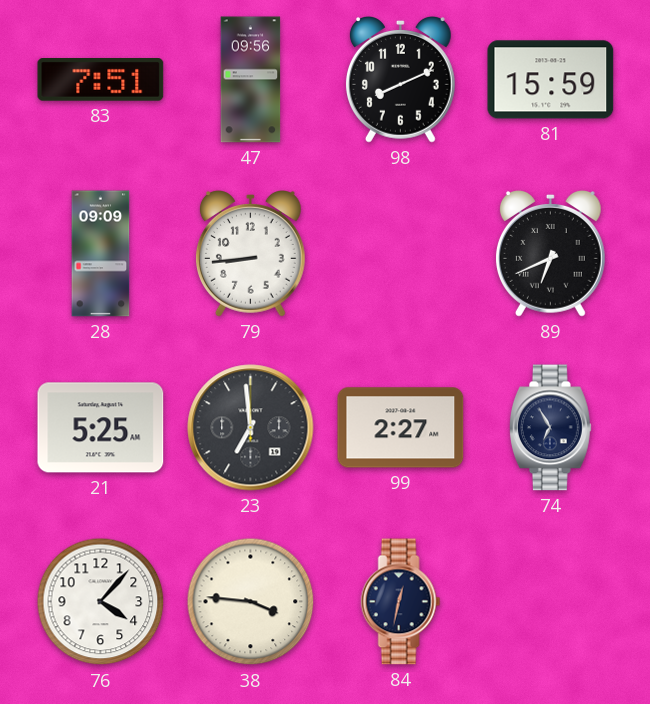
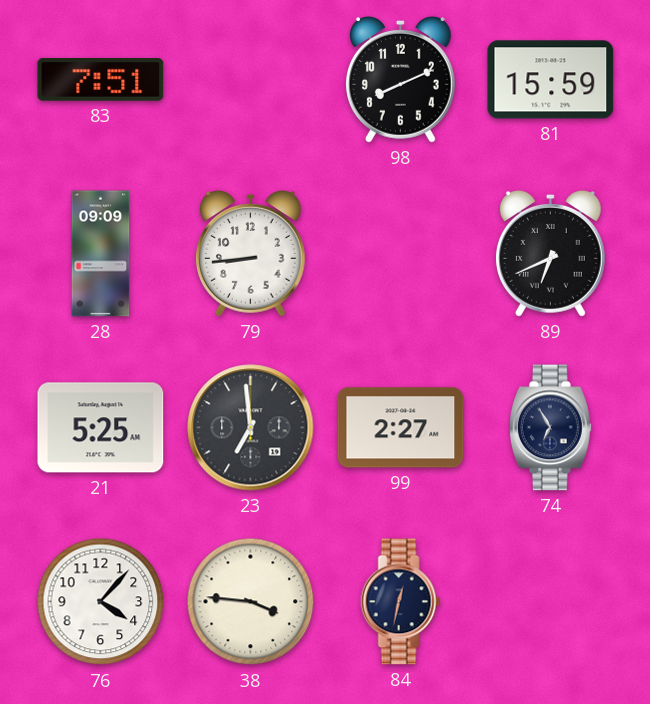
47: 09:56 -> none (251, 80)
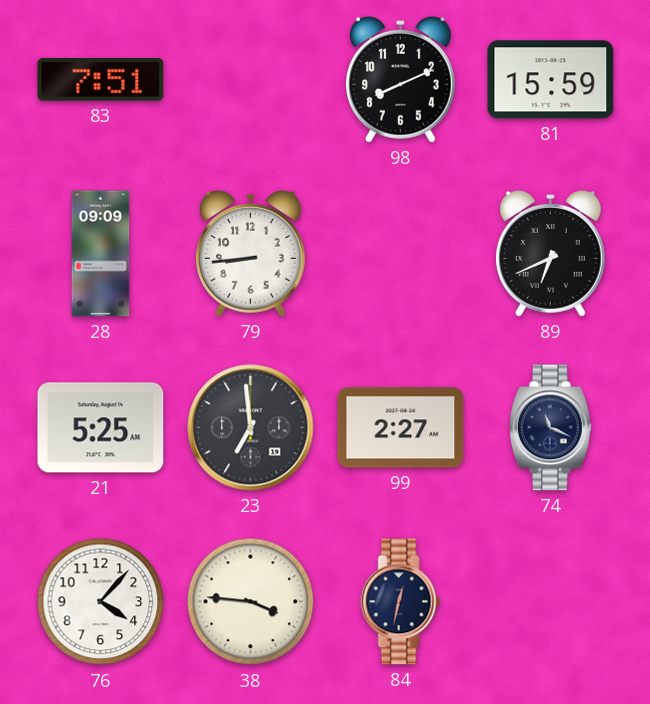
74: 6:55 -> 11:19 (550, 428)
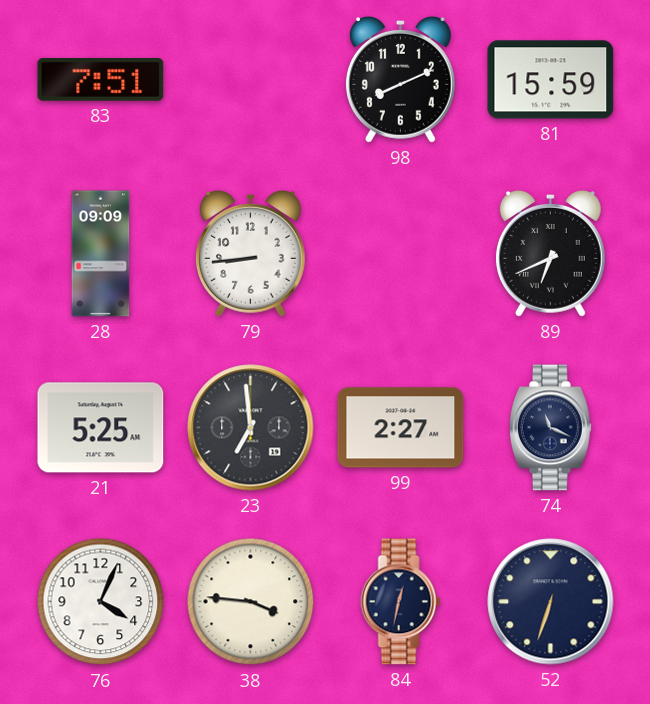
76: 4:07 -> 4:04 (101, 602)
52: none -> 6:33 (551, 602)
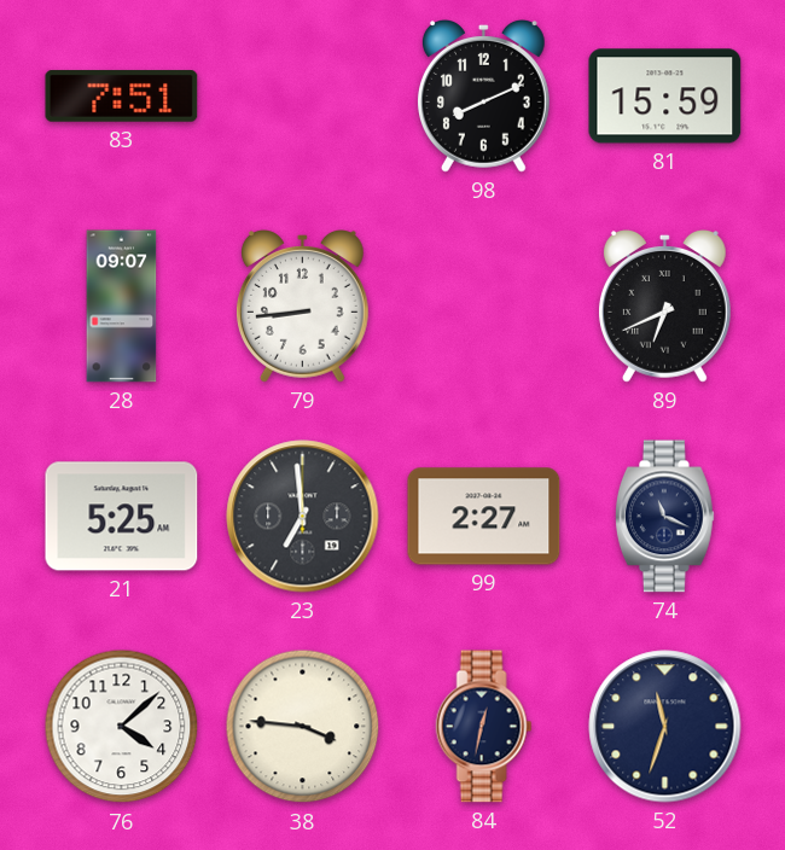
28: 09:09 -> 09:07 (122, 307)
76: 4:04 -> 4:08 (122, 727)
52: 6:33 -> 11:33 (665, 727)
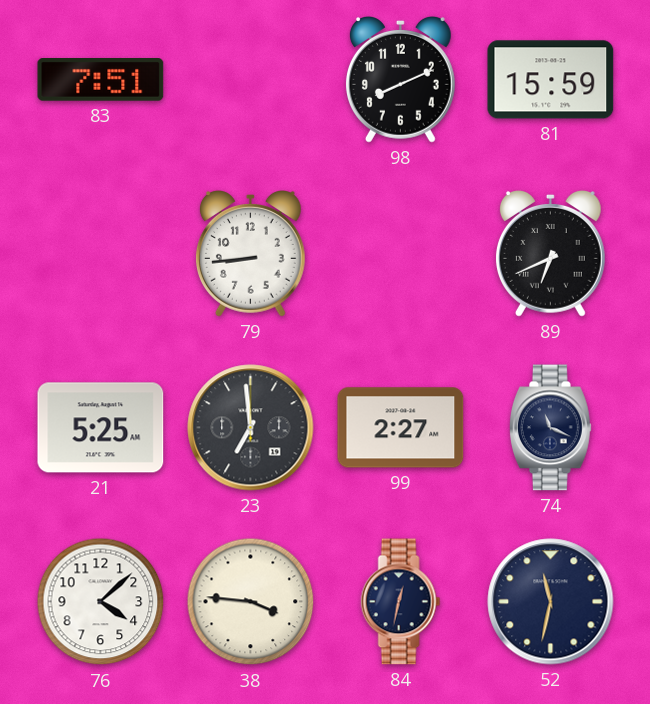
28: 09:07 -> none (122, 307)
52: 11:33 -> 11:32 (551, 602)
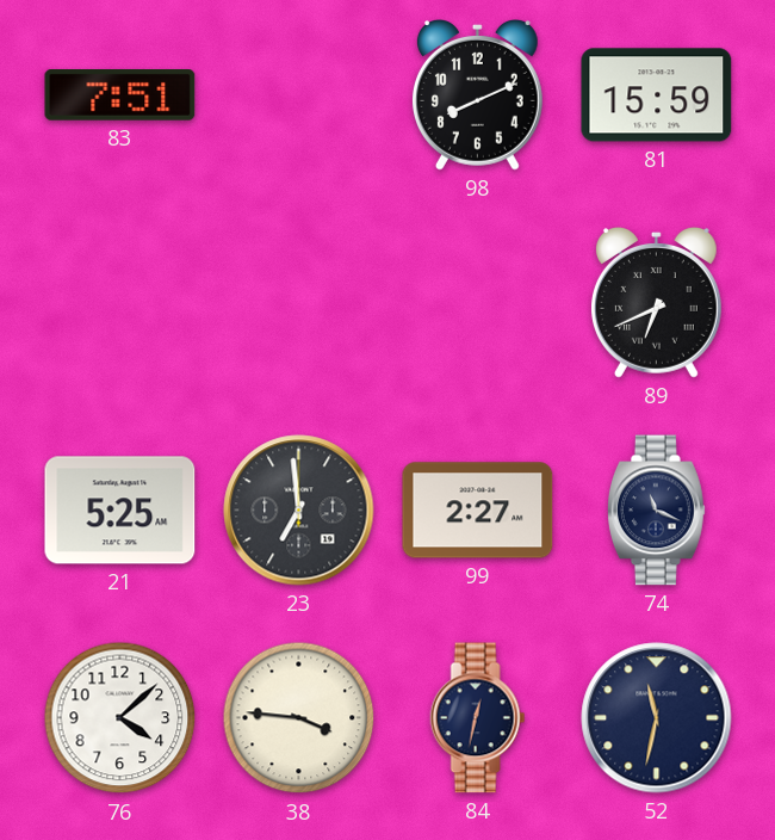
79: 8:44 -> none (250, 254)
